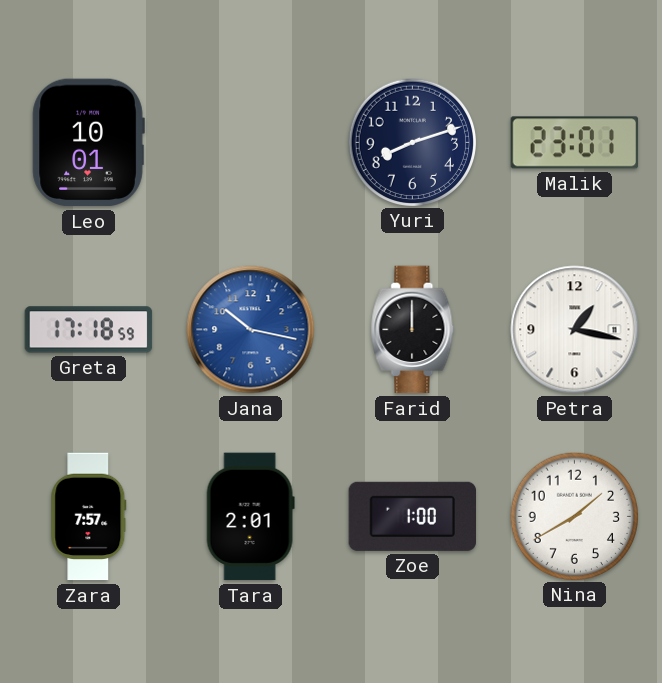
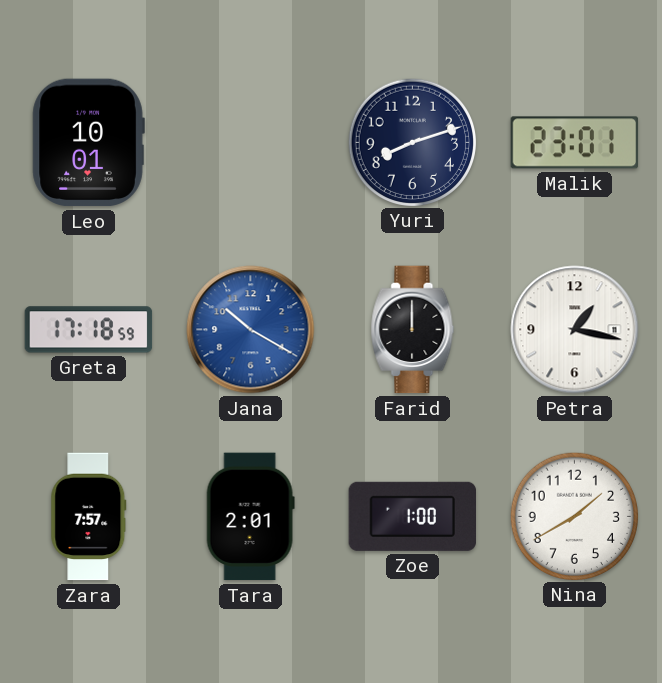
Jana: 10:17 -> 10:20 (251, 330)
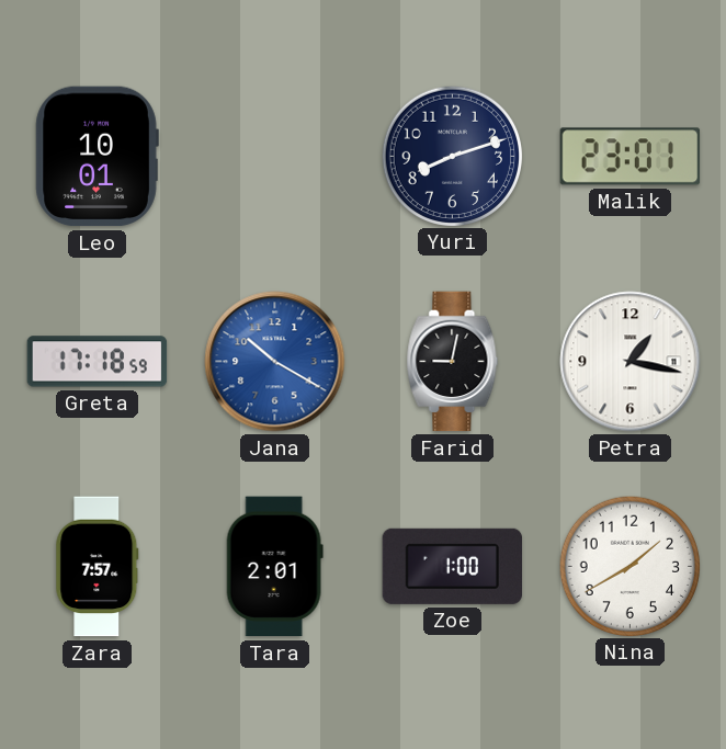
Farid: 12:00 -> 9:02 (453, 362)
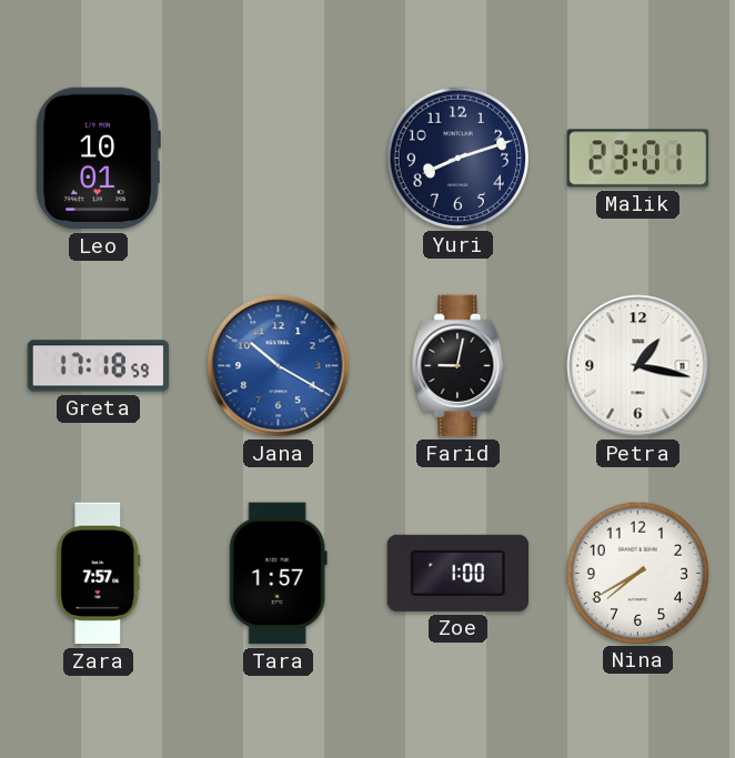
Tara: 2:01 -> 1:57 (278, 574)
Nina: 1:40 -> 7:40 (637, 573)
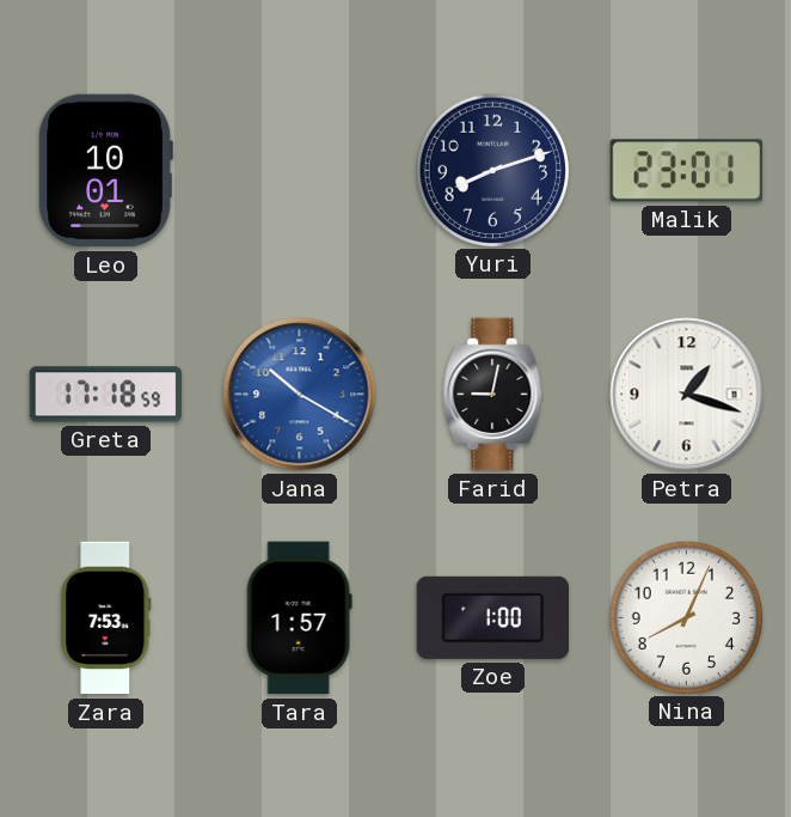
Petra: 1:17 -> 1:18 (687, 395)
Zara: 7:57 -> 7:53 (106, 618)
Nina: 7:40 -> 8:04 (686, 617)
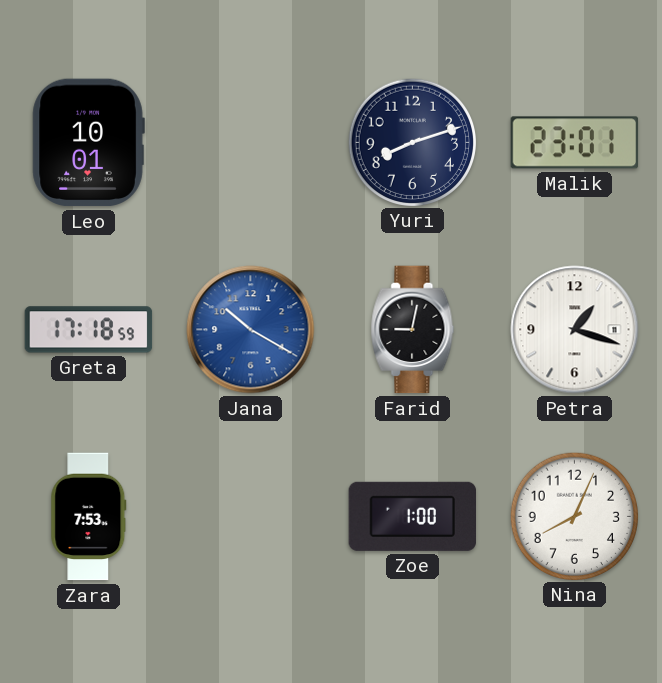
Tara: 1:57 -> none (299, 618)
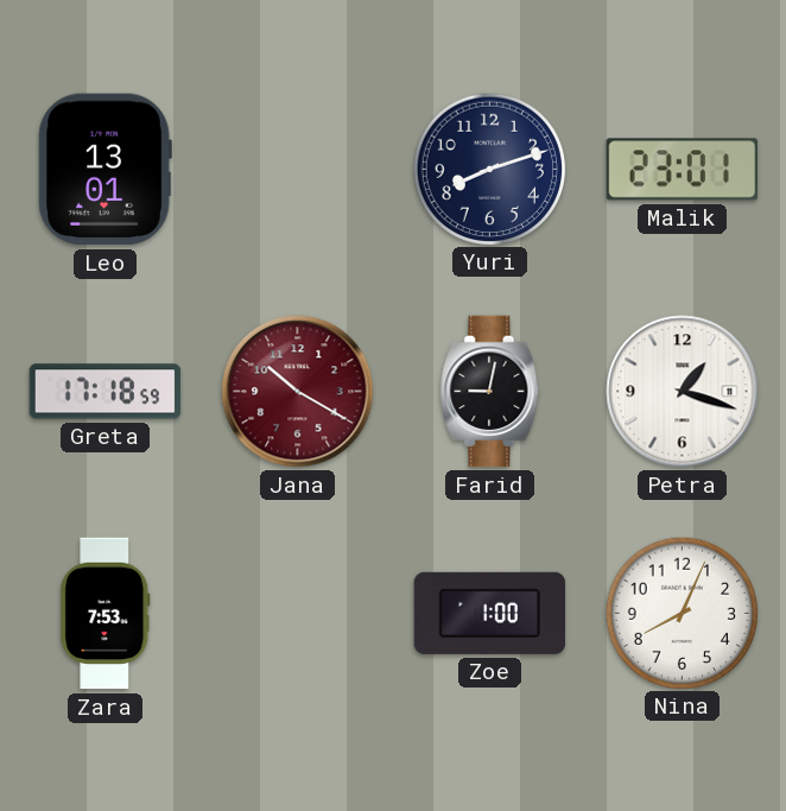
Leo: 10:01 -> 13:01 (104, 170)
Jana dial: blue -> burgundy (298, 392)
